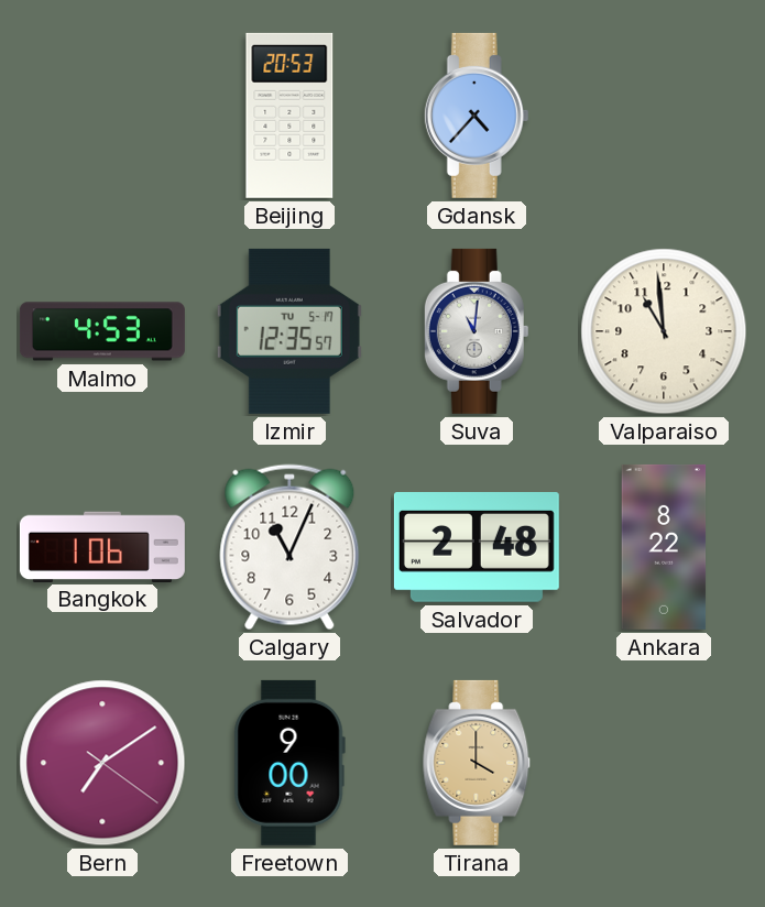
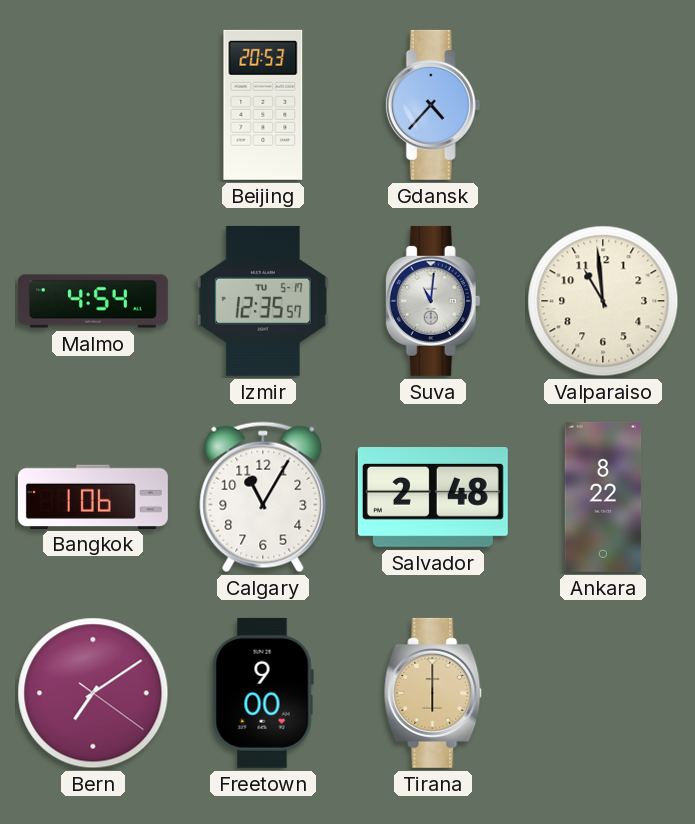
Malmo: 4:53 -> 4:54 (93, 301)
Calgary: 11:04 -> 11:05 (263, 497)
Tirana: 4:00 -> 6:00 (433, 693)
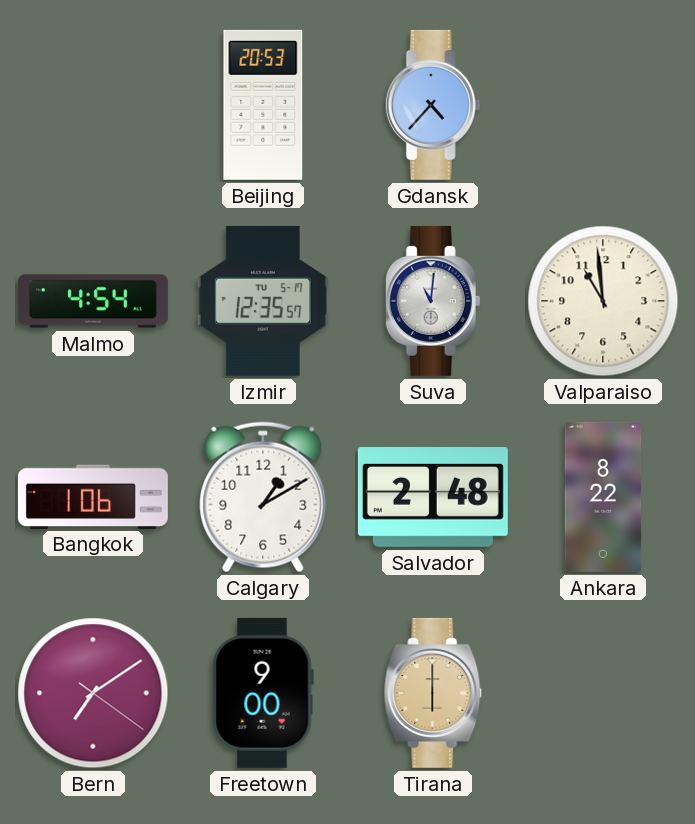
Calgary: 11:05 -> 1:10 (263, 497)
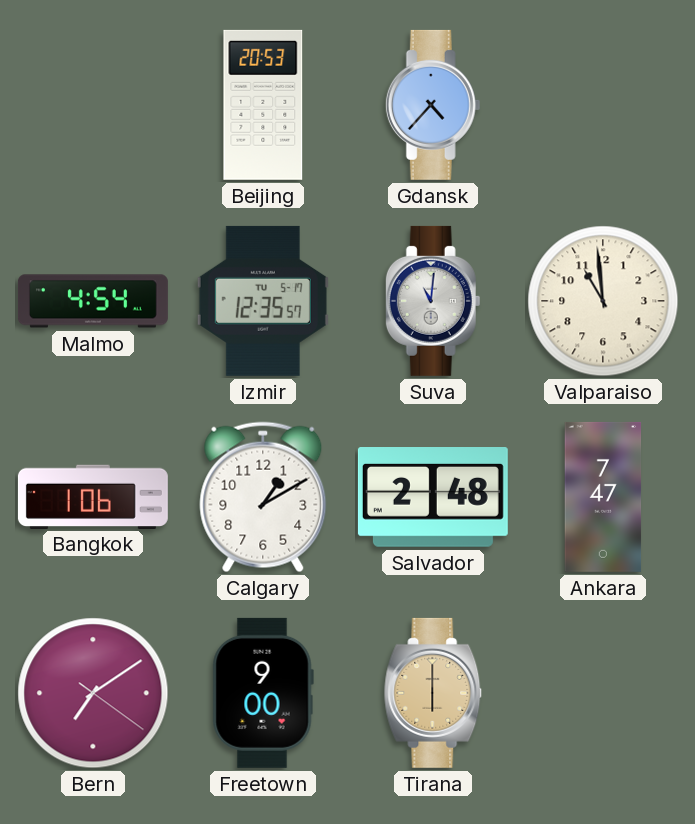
Ankara: 8:22 -> 7:47 (603, 497)
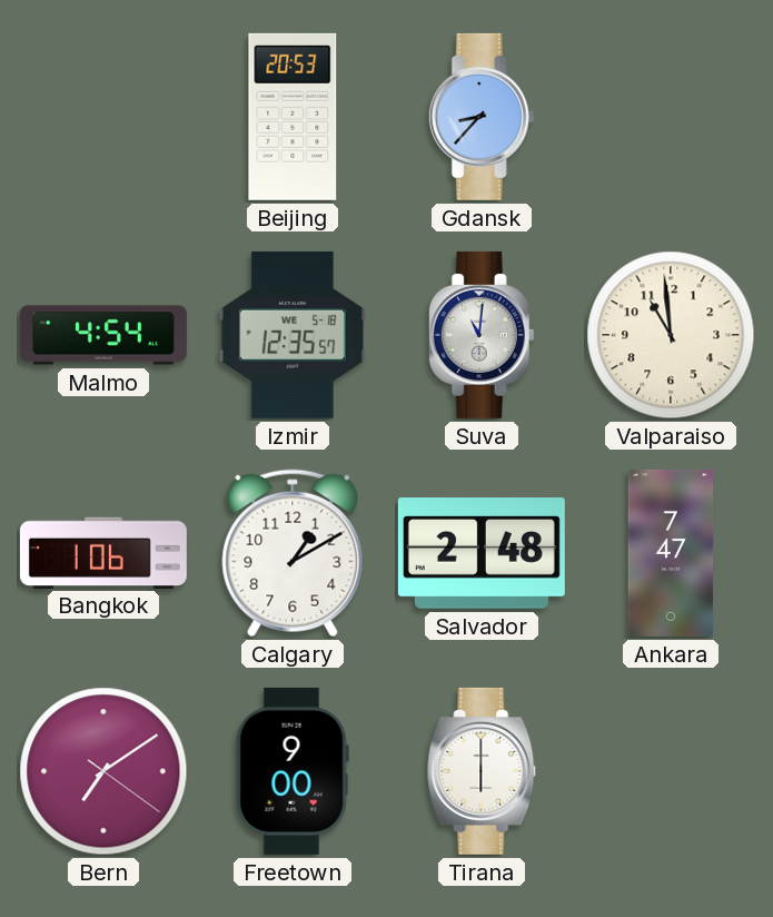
Gdansk: 4:37 -> 8:37 (482, 117)
Izmir date: TU 5-17 -> WE 5-18 (293, 335)
Tirana dial: champagne -> white (482, 771)
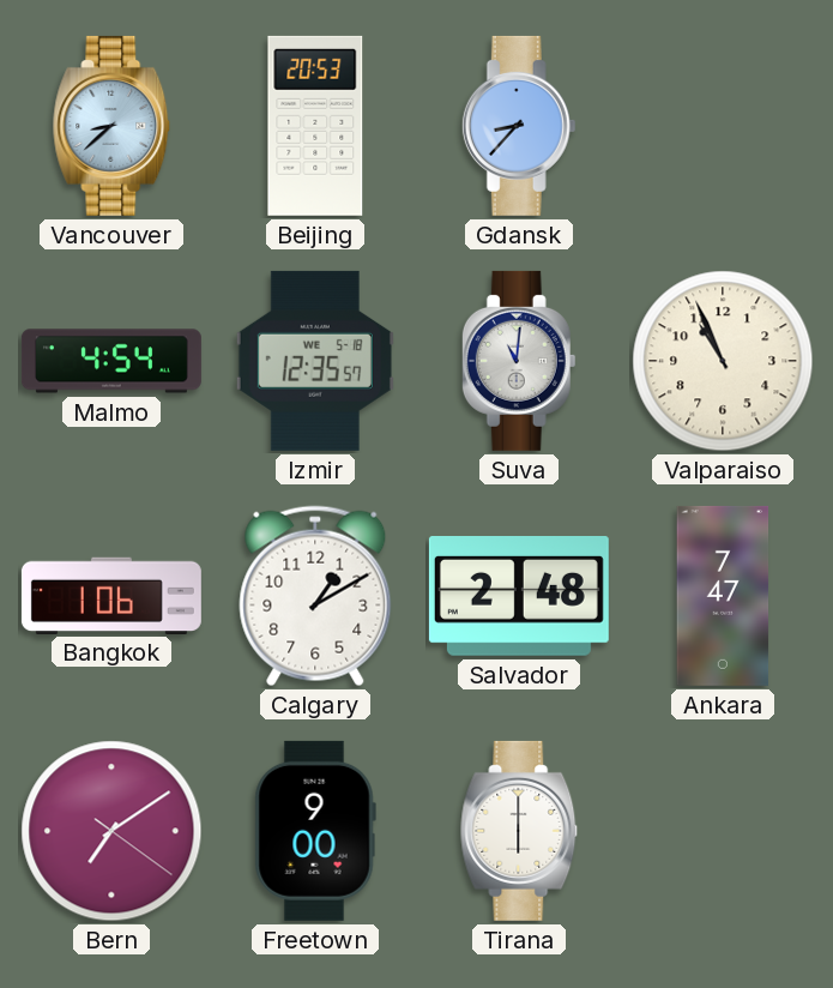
Vancouver: none -> 8:38 (111, 126)
Valparaiso: 10:59 -> 10:56 (723, 361)
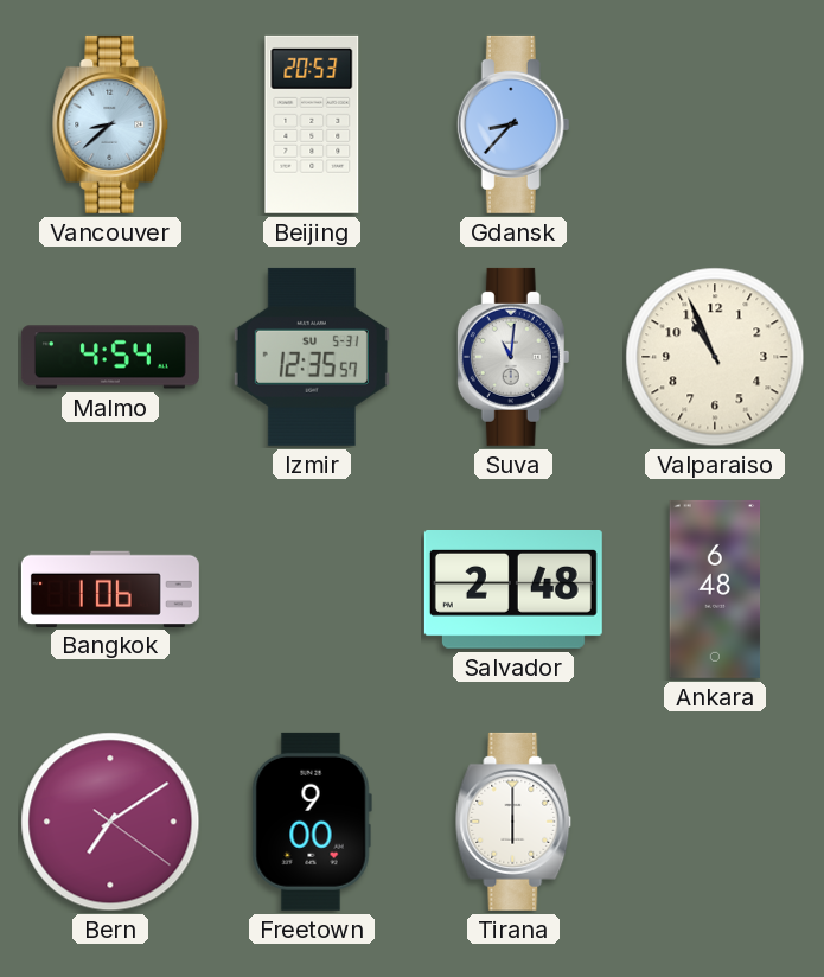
Izmir date: WE 5-18 -> SU 5-31 (312, 357)
Calgary: 1:10 -> none (315, 596)
Ankara: 7:47 -> 6:48 (715, 589)
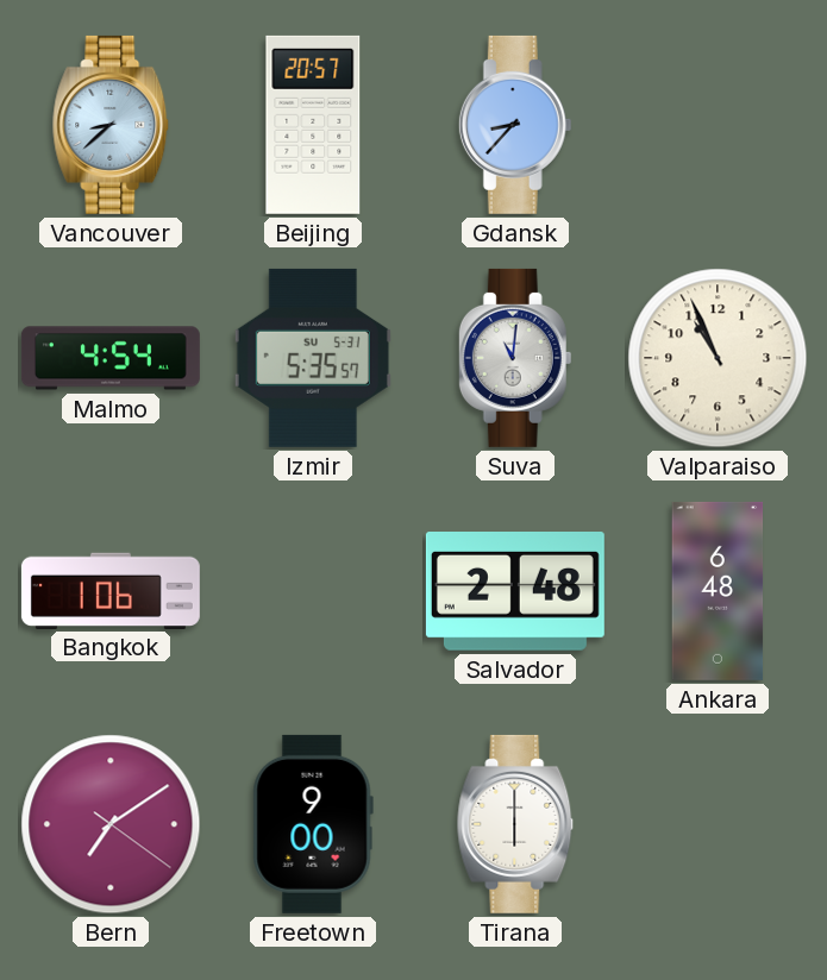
Beijing: 20:53 -> 20:57 (313, 125)
Izmir: 12:35 -> 5:35 (313, 358)
